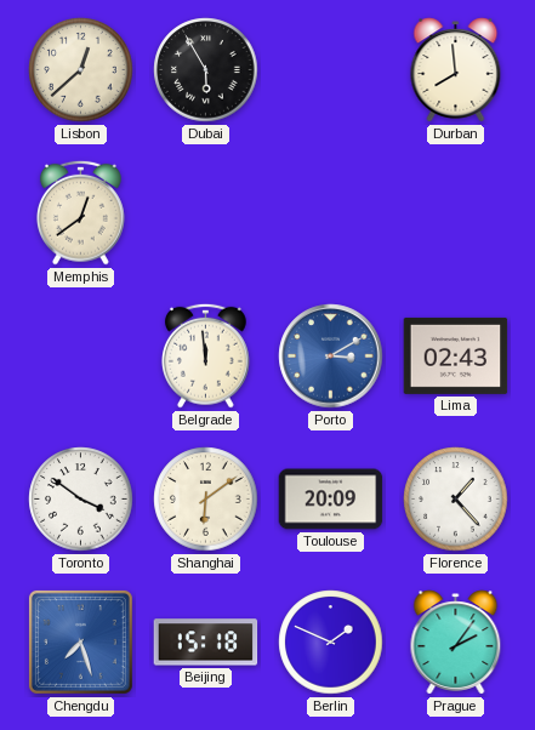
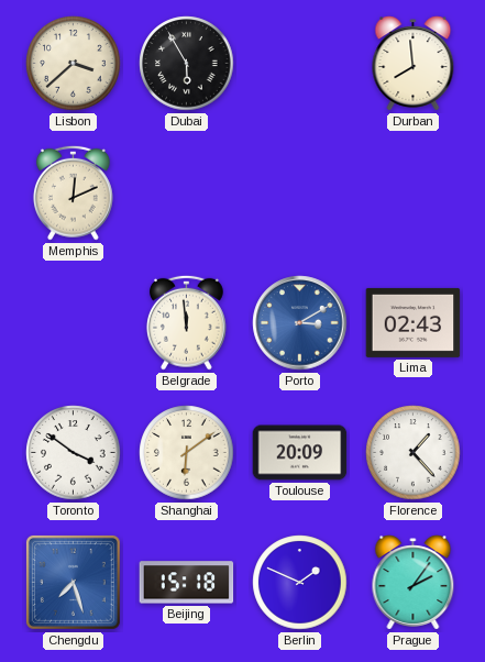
Lisbon: 12:38 -> 3:38 (74, 64)
Memphis: 12:39 -> 12:11 (74, 192)
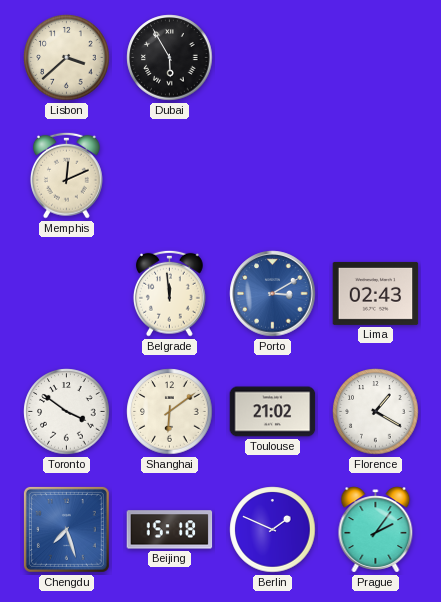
Durban: 7:59 -> none (414, 64)
Toulouse: 20:09 -> 21:02 (273, 412)
Florence: 1:23 -> 1:20 (376, 412)
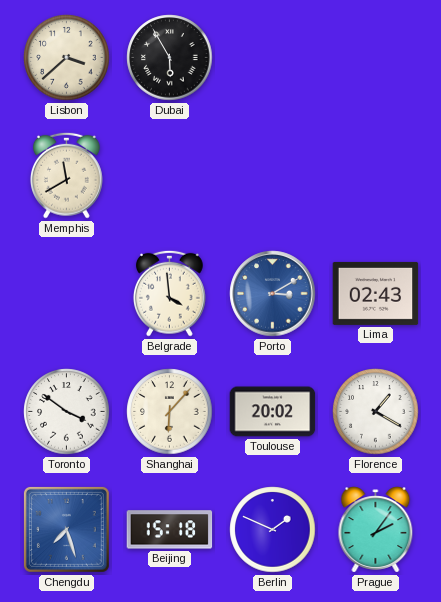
Memphis: 12:11 -> 11:40 (67, 175)
Belgrade: 11:59 -> 3:59 (170, 293)
Shanghai: 6:09 -> 6:07 (170, 412)
Toulouse: 21:02 -> 20:02 (273, 412)
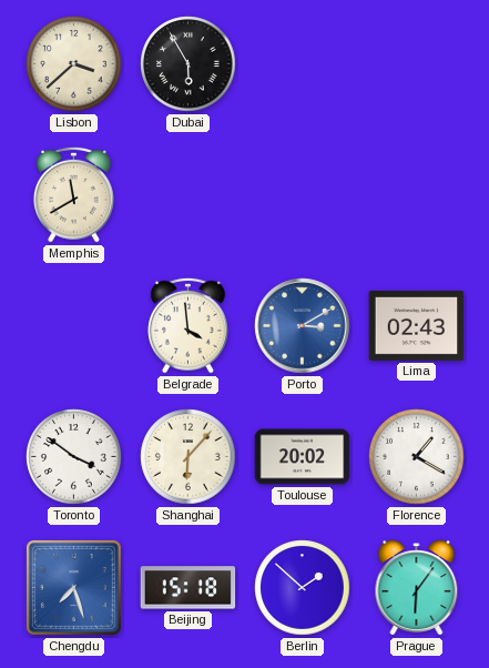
Berlin: 1:49 -> 1:52 (303, 588)
Prague: 2:06 -> 6:06 (417, 588)
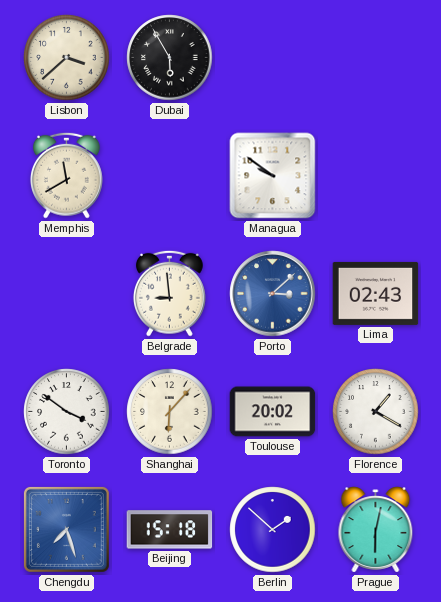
Managua: none -> 9:51 (273, 176)
Belgrade: 3:59 -> 8:59 (170, 293)
Porto: 3:10 -> 3:08 (273, 294)
Prague: 6:06 -> 6:02 (376, 530)
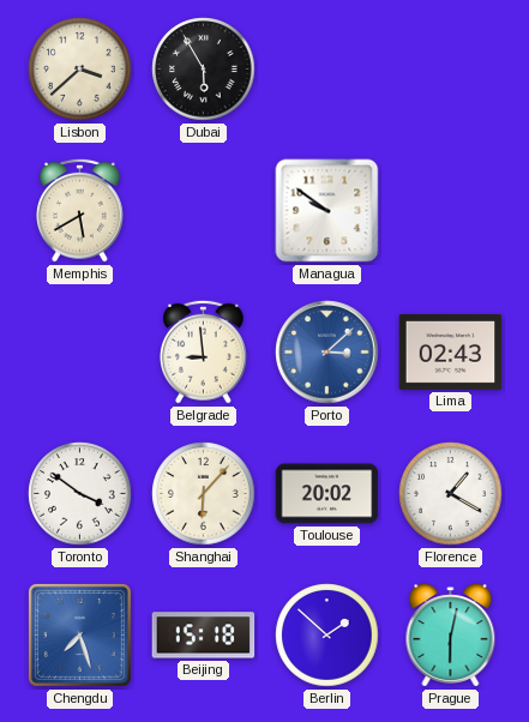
Memphis: 11:40 -> 5:40 (80, 210)
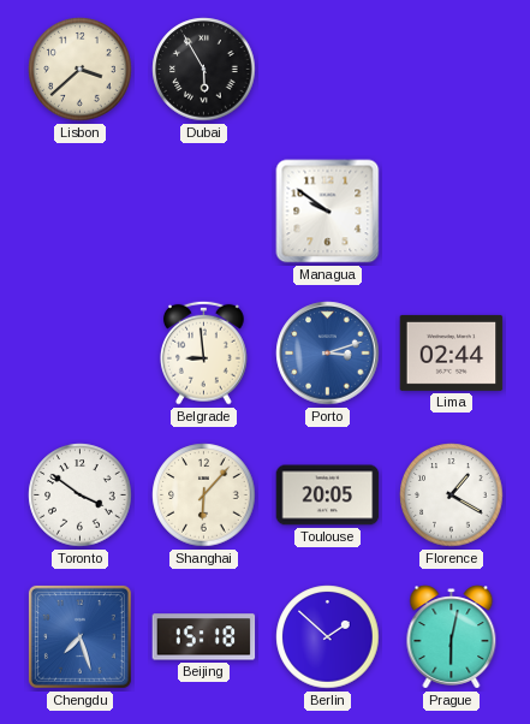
Memphis: 5:40 -> none (80, 210)
Porto: 3:08 -> 3:12 (328, 354)
Lima: 02:43 -> 02:44 (452, 352)
Toulouse: 20:02 -> 20:05 (328, 495)
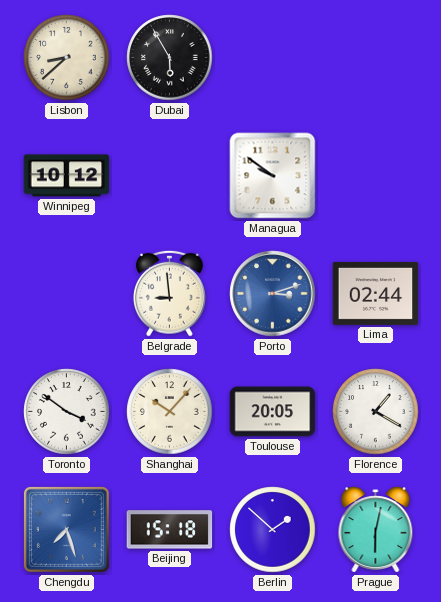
Lisbon: 3:38 -> 8:38 (67, 58)
Winnipeg: none -> 10:12 (67, 176)
Shanghai: 6:07 -> 10:07 (170, 412)
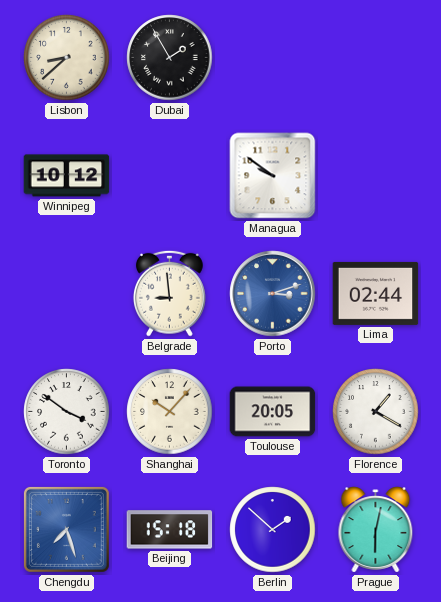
Dubai: 5:55 -> 1:55 (170, 58)
